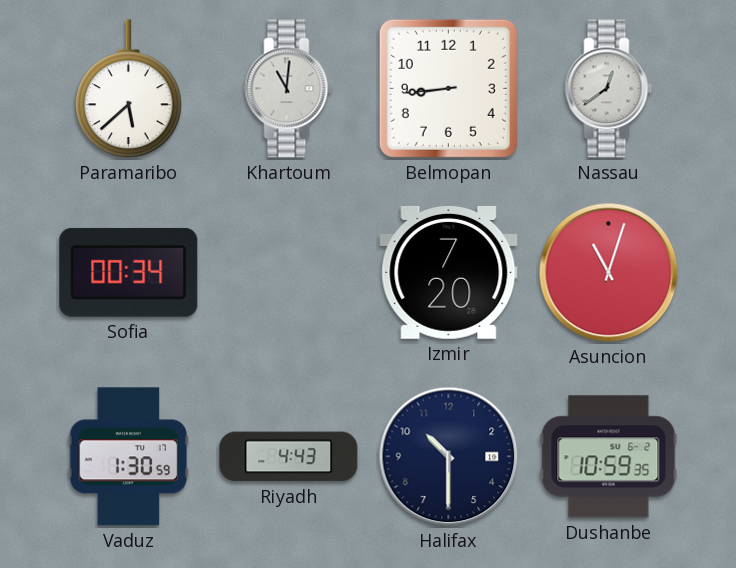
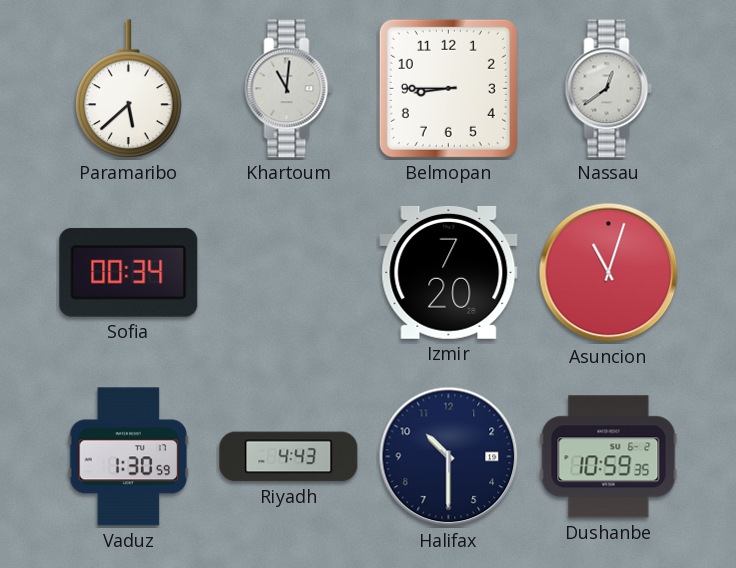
Belmopan: 8:44 -> 8:45 (448, 88)
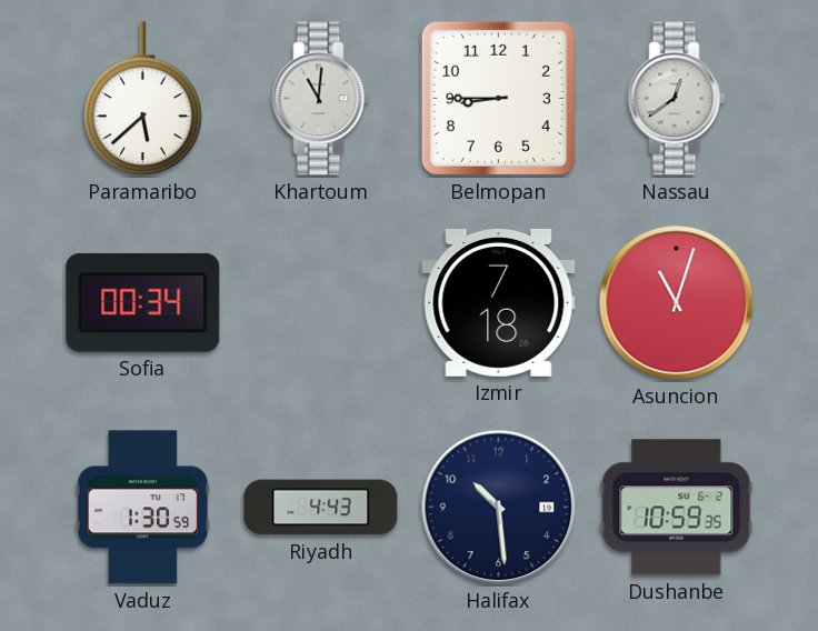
Izmir: 7:20 -> 7:18 (499, 302)
Halifax: 10:30 -> 10:29 (499, 508)
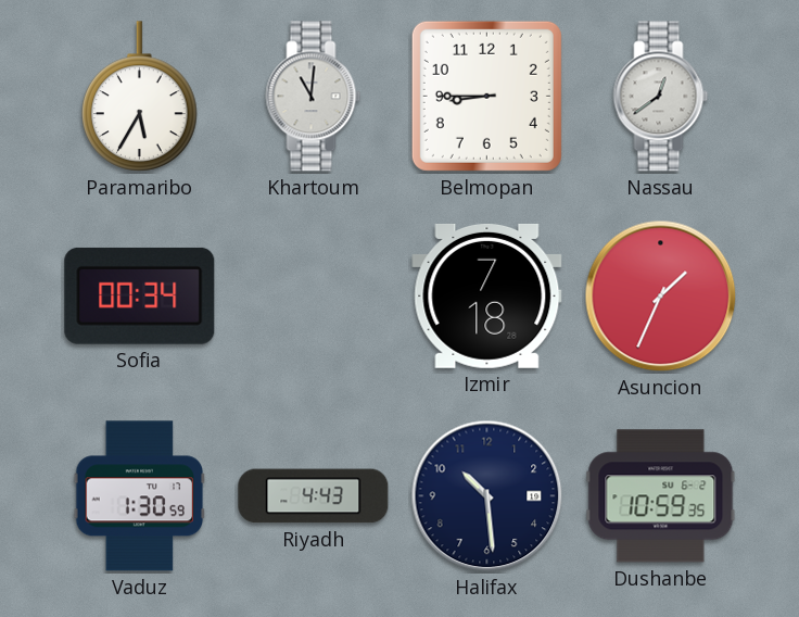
Paramaribo: 5:38 -> 5:35 (140, 97)
Asuncion: 11:03 -> 1:34 (661, 297)
